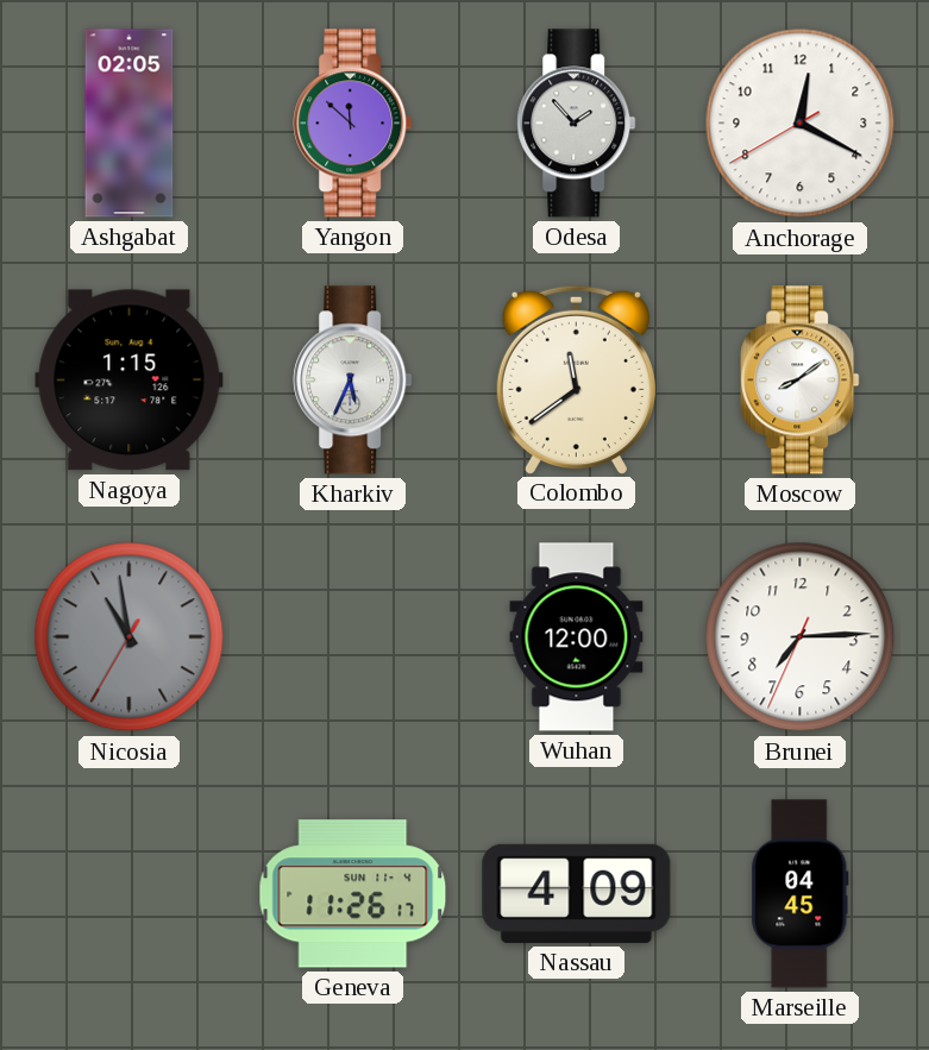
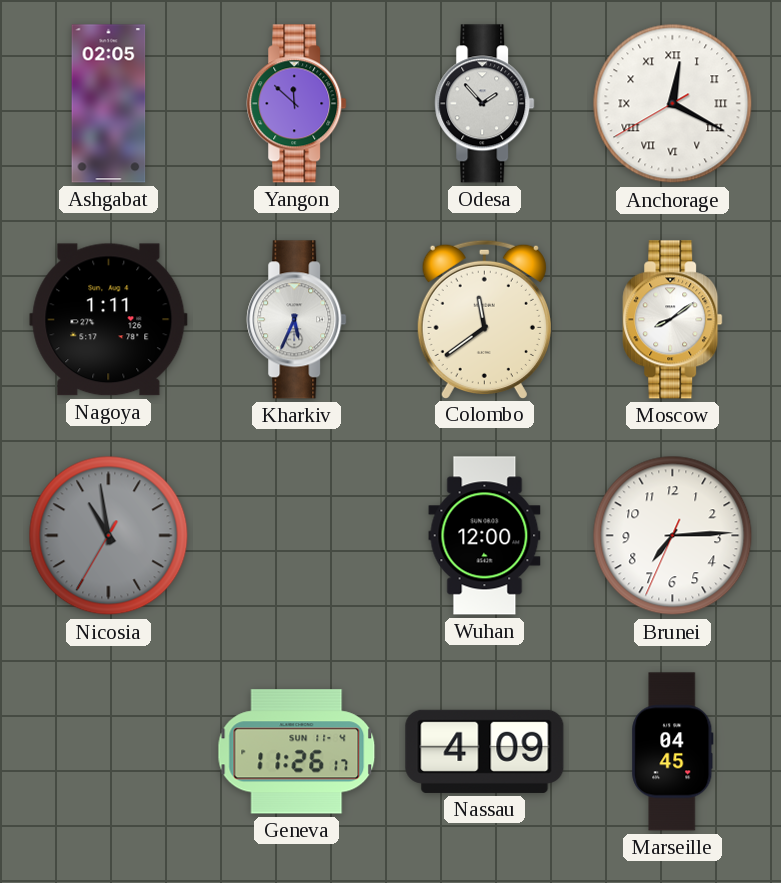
Anchorage numerals: Arabic -> Roman (673, 104)
Nagoya: 1:15 -> 1:11 (109, 320)
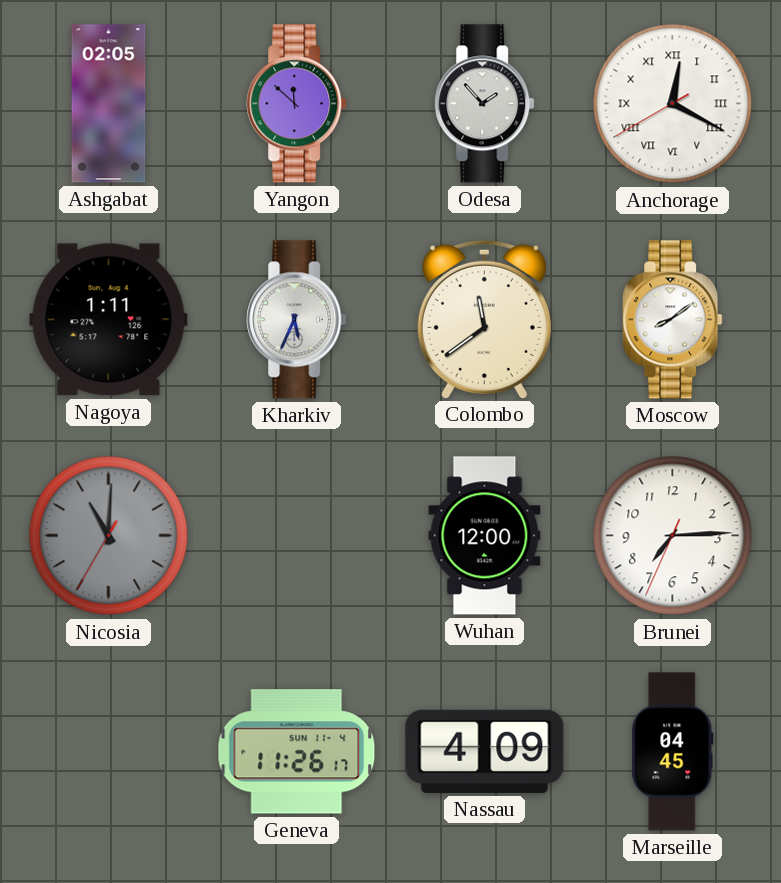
Nicosia: 10:58 -> 11:00 (109, 536)
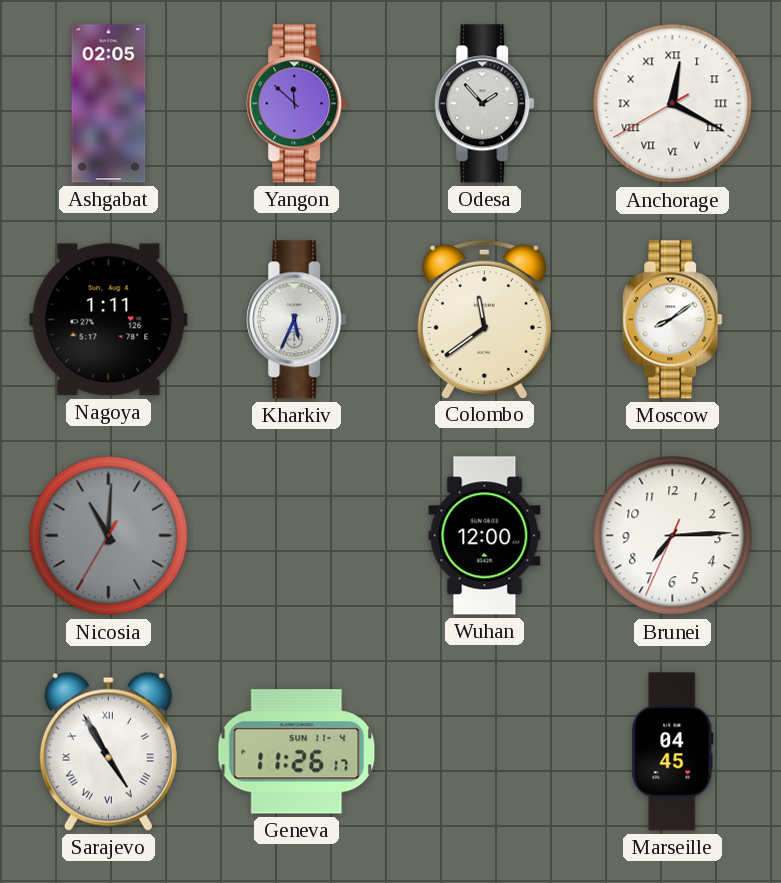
Sarajevo: none -> 4:55 (108, 751)
Nassau: 4:09 -> none (485, 751)
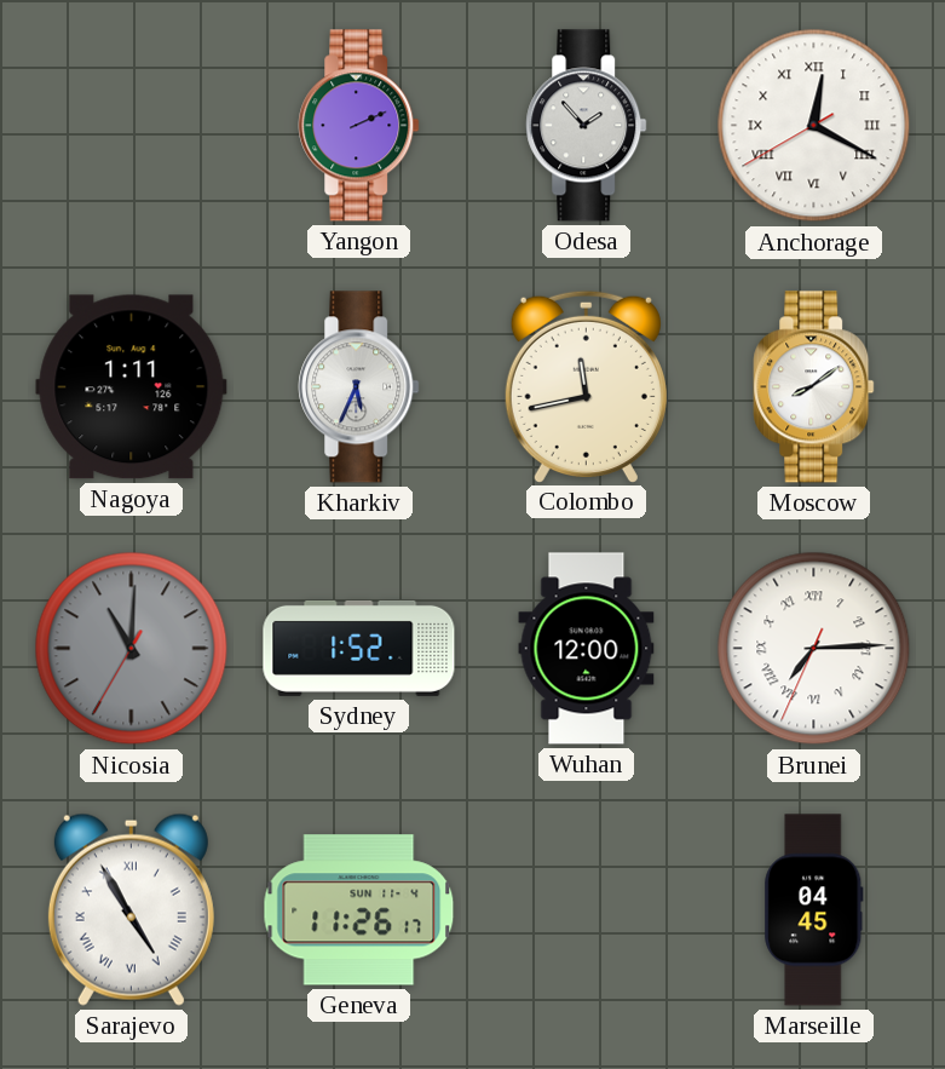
Ashgabat: 02:05 -> none (109, 104)
Yangon: 11:52 -> 2:11 (359, 126)
Colombo: 11:39 -> 11:43 (586, 386)
Sydney: none -> 1:52 (359, 648)
Brunei numerals: Arabic -> Roman (814, 649)
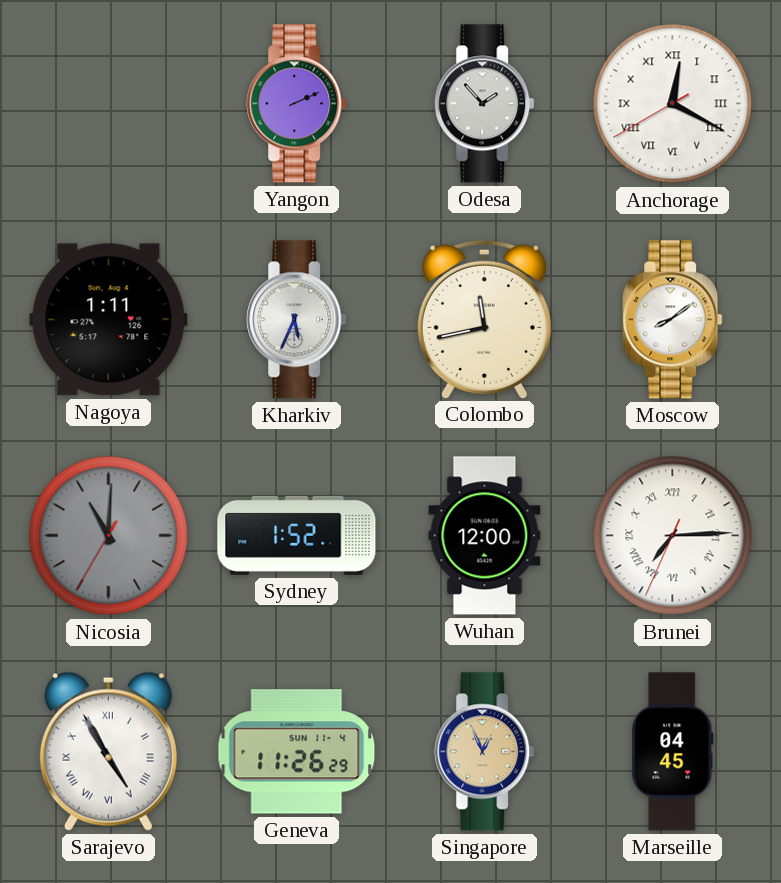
Geneva: 11:26:17 -> 11:26:29 (297, 752)
Singapore: none -> 12:56 (485, 752)
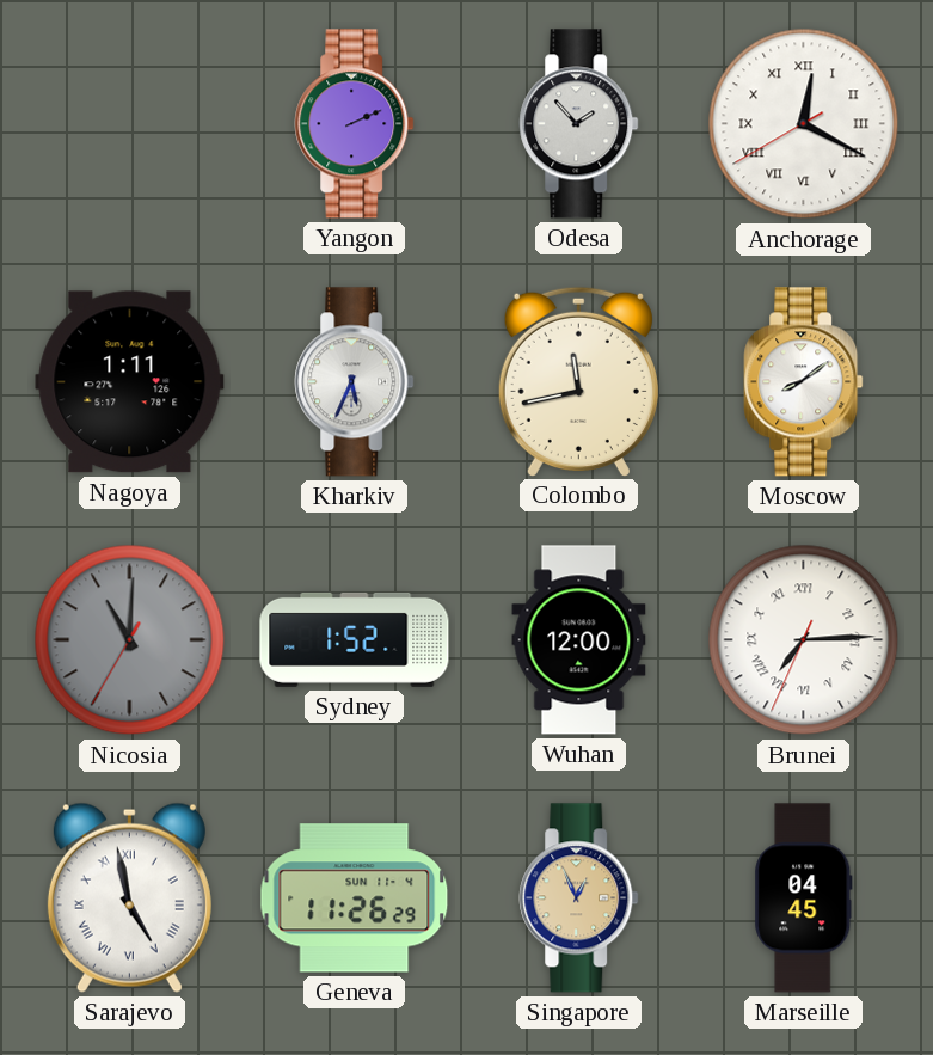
Sarajevo: 4:55 -> 4:58 (129, 897)
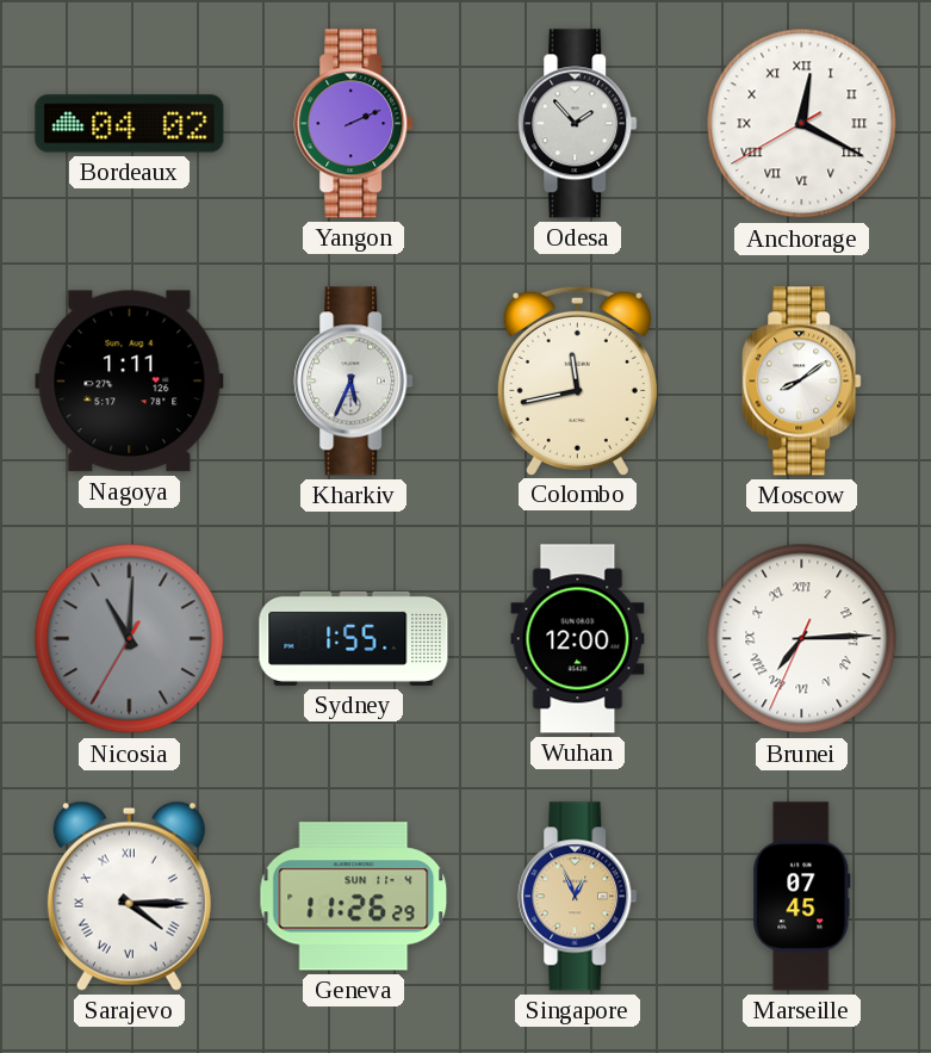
Bordeaux: none -> 04:02 (130, 124)
Sydney: 1:52 -> 1:55 (354, 638)
Sarajevo: 4:58 -> 4:15 (129, 896)
Marseille: 04:45 -> 07:45 (802, 897)
